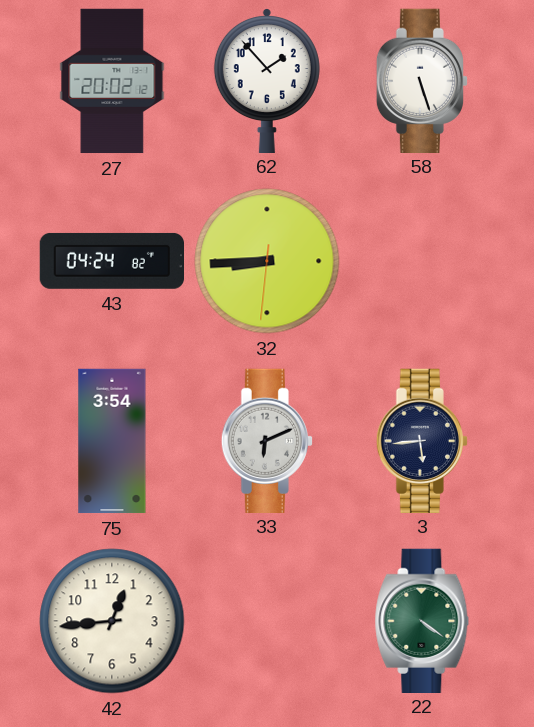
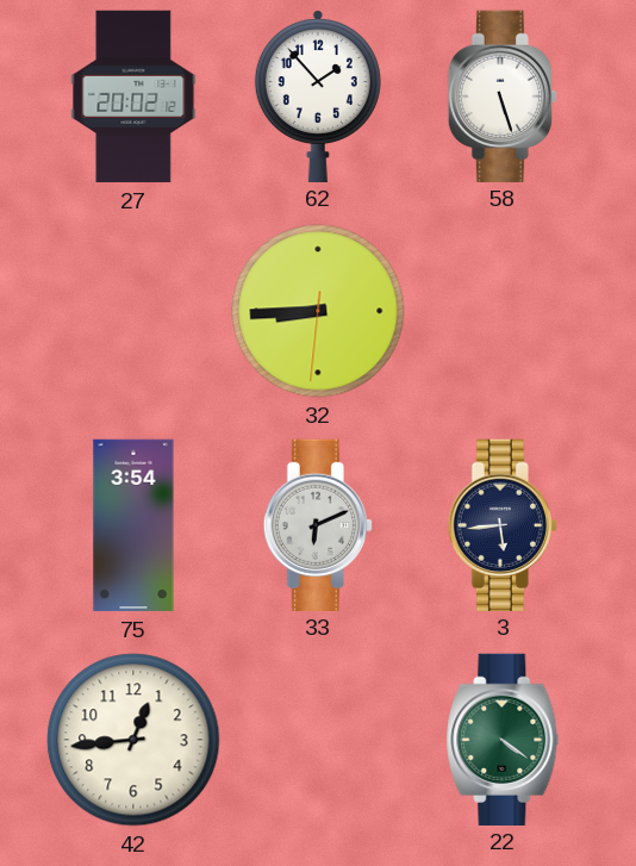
43: 04:24 -> none (111, 261)
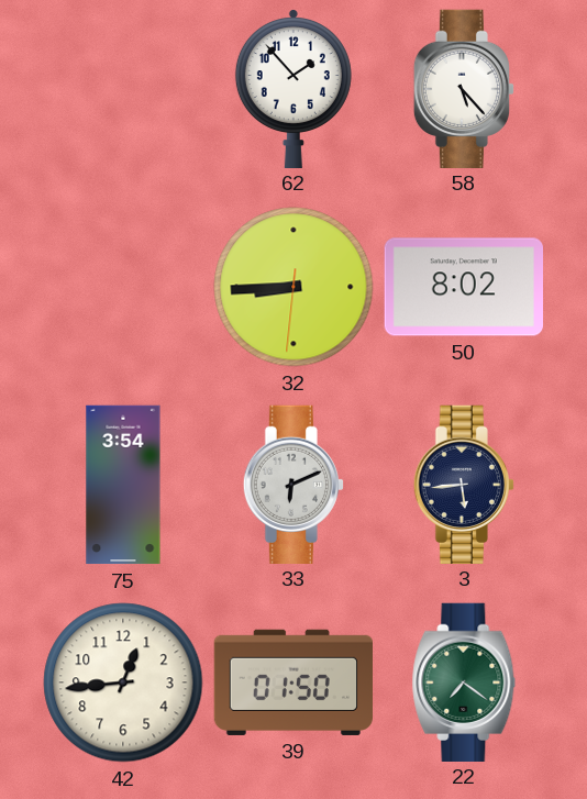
27: 20:02 -> none (133, 96)
58: 5:27 -> 5:23 (464, 88)
50: none -> 8:02 (463, 287)
39: none -> 01:50 (292, 683)
22: 4:21 -> 7:21 (464, 681)
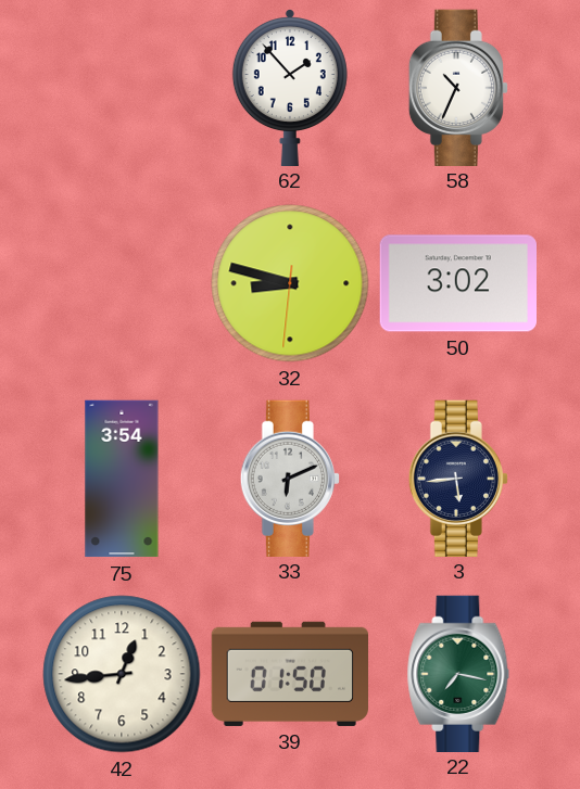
58: 5:23 -> 10:34 (458, 87)
32: 8:44 -> 8:47 (290, 283)
50: 8:02 -> 3:02 (457, 283)
22: 7:21 -> 7:17 (458, 673)
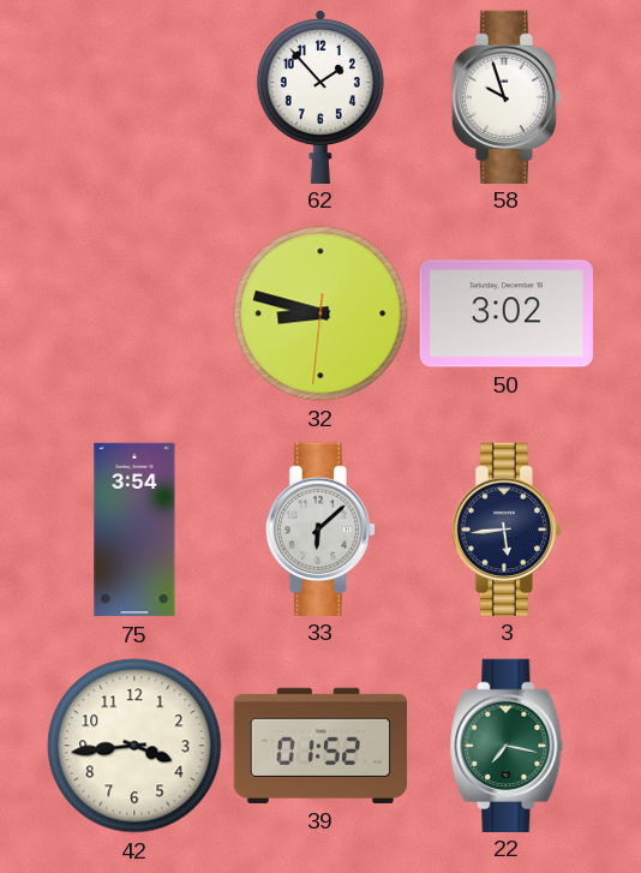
58: 10:34 -> 9:57 (507, 96)
33: 6:11 -> 6:08 (320, 528)
42: 12:44 -> 3:44 (134, 746)
39: 01:50 -> 01:52 (319, 746)
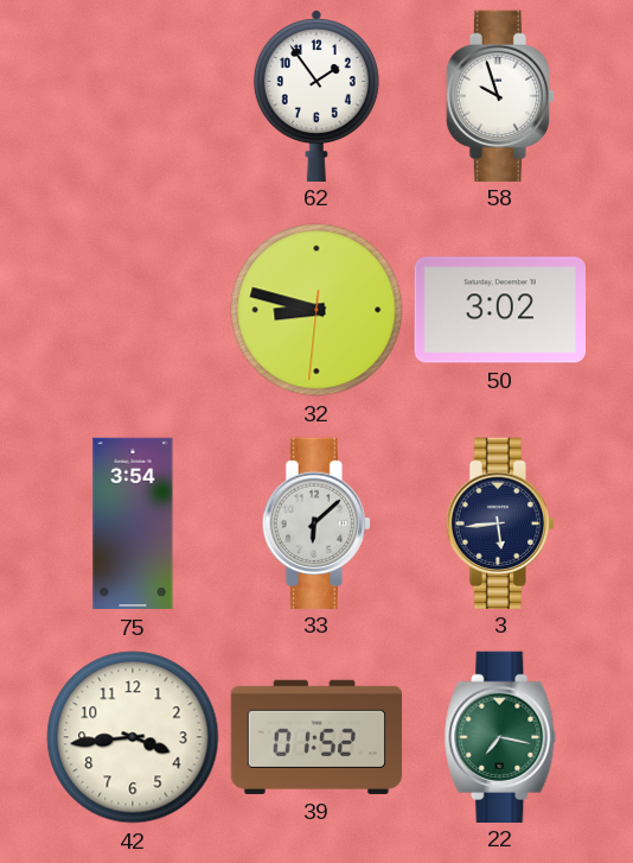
62: 1:53 -> 1:54 (316, 96)
